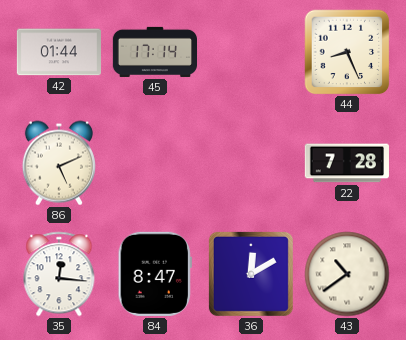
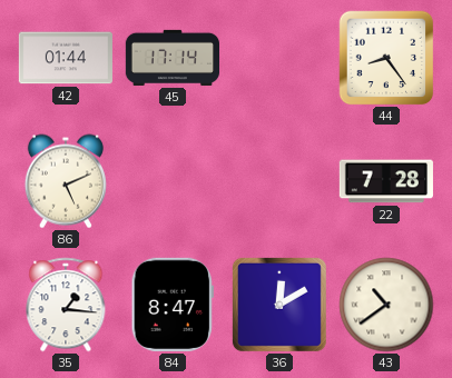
44: 8:26 -> 8:24 (386, 58)
35: 12:16 -> 1:16 (66, 305)
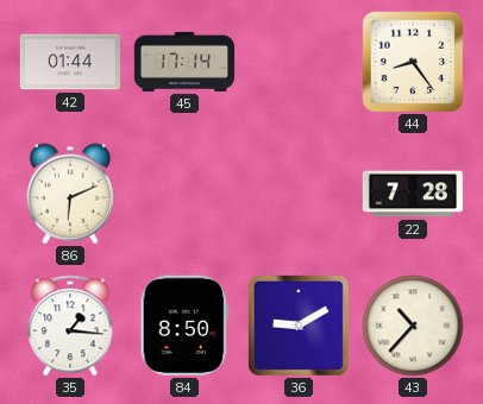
86: 5:11 -> 6:11 (70, 194)
84: 8:47 -> 8:50 (184, 326)
36: 12:10 -> 9:10 (299, 326)
43: 10:39 -> 10:37 (413, 326)
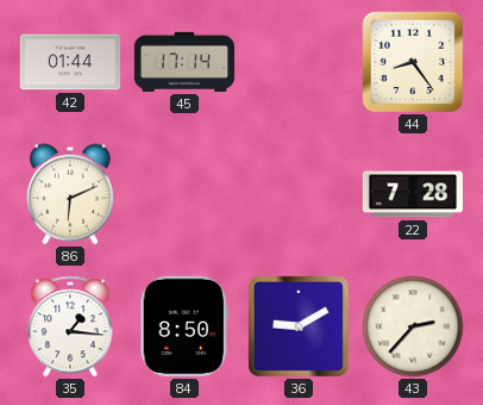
43: 10:37 -> 2:37 (413, 326)
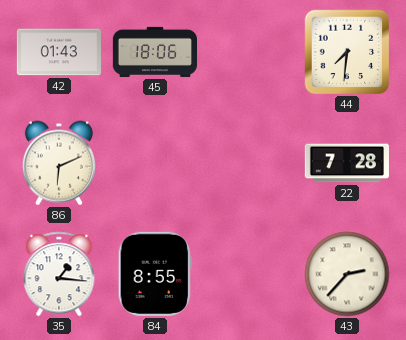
42: 01:44 -> 01:43 (59, 52)
45: 17:14 -> 18:06 (154, 52)
44: 8:24 -> 7:31 (347, 52)
84: 8:50 -> 8:55 (155, 274)
36: 9:10 -> none (299, 326)
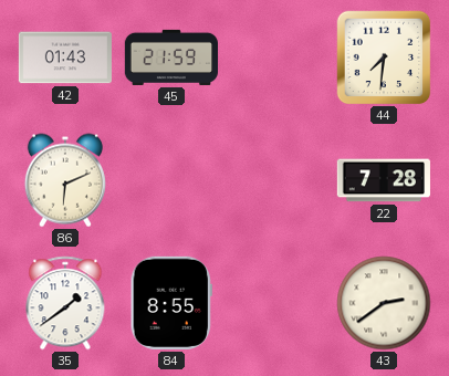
45: 18:06 -> 21:59 (170, 58)
35: 1:16 -> 1:39 (65, 303)
43: 2:37 -> 2:39 (384, 303)
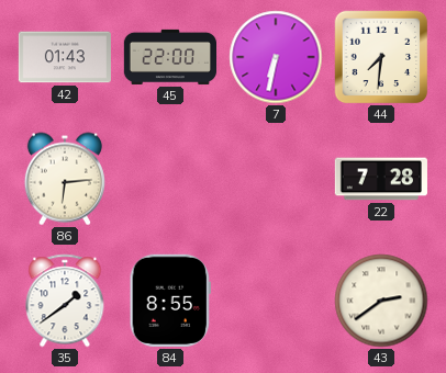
45: 21:59 -> 22:00 (169, 57)
7: none -> 6:32 (276, 57)
86: 6:11 -> 6:14 (65, 179)
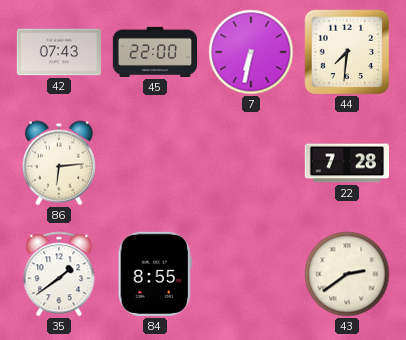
42: 01:43 -> 07:43 (59, 52)
